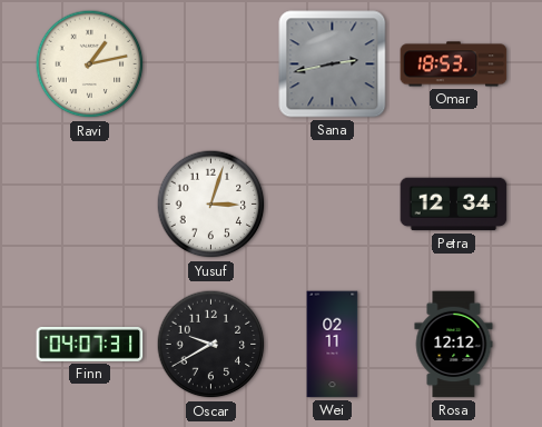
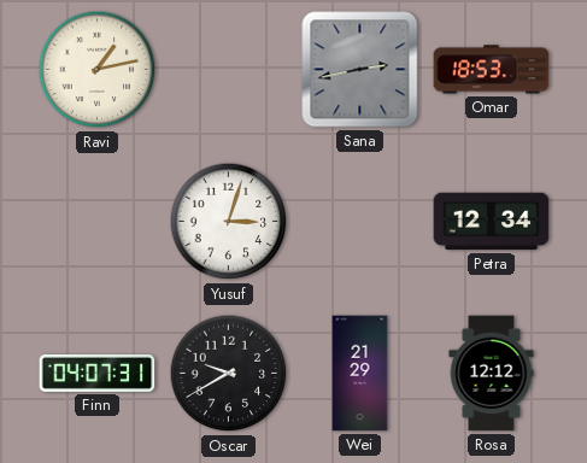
Wei: 02:11 -> 21:29 (360, 374)
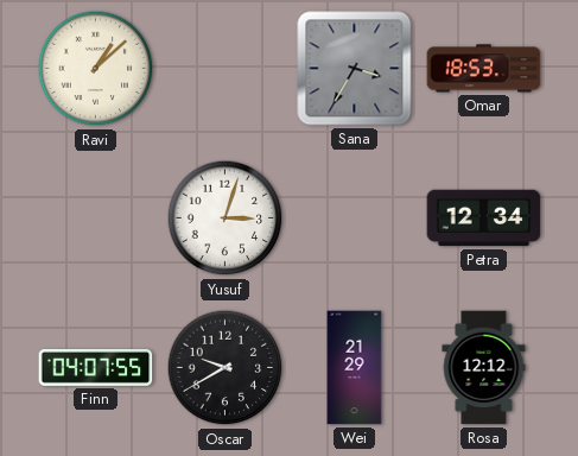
Ravi: 1:13 -> 1:08 (96, 69)
Sana: 2:43 -> 3:35 (355, 69)
Finn: 04:07:31 -> 04:07:55 (96, 367)
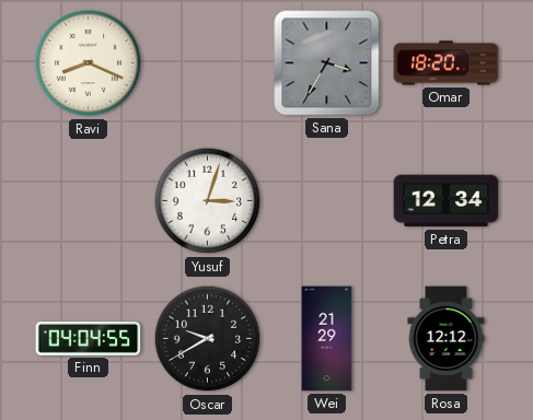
Ravi: 1:08 -> 8:19 (89, 63)
Omar: 18:53 -> 18:20 (447, 63)
Finn: 04:07 -> 04:04 (89, 338)
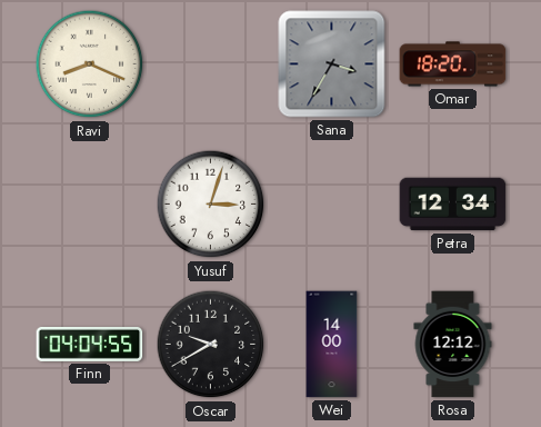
Wei: 21:29 -> 14:00 (332, 345)
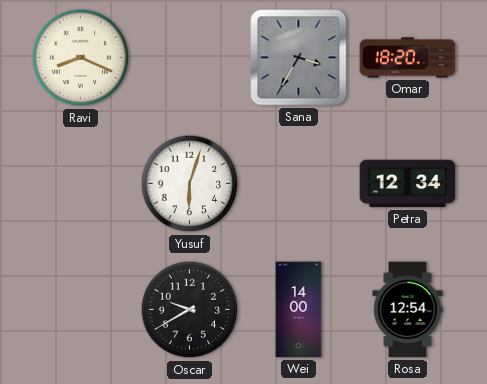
Yusuf: 3:03 -> 6:03 (190, 184)
Finn: 04:04 -> none (90, 344)
Rosa: 12:12 -> 12:54 (408, 310)
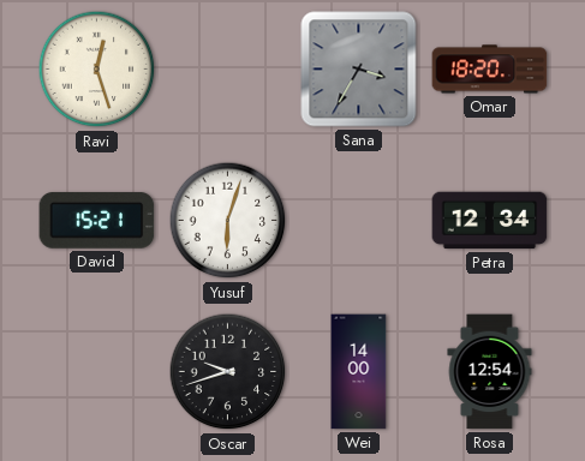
Ravi: 8:19 -> 12:27 (97, 70)
David: none -> 15:21 (97, 221)
Oscar: 9:40 -> 9:42 (228, 372)
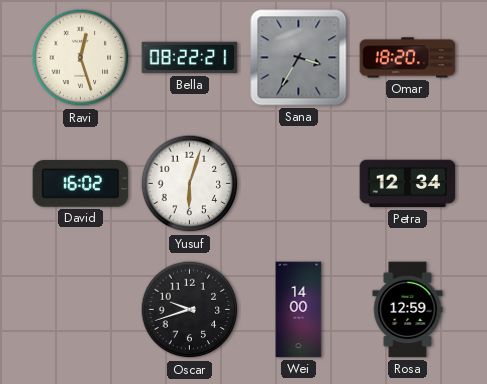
Bella: none -> 08:22 (190, 58)
David: 15:21 -> 16:02 (81, 184)
Rosa: 12:54 -> 12:59 (408, 310)
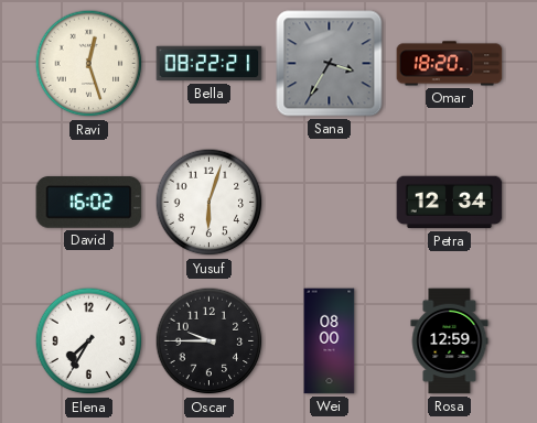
Elena: none -> 7:35 (89, 341)
Oscar: 9:42 -> 9:45 (210, 341)
Wei: 14:00 -> 08:00 (330, 341)
